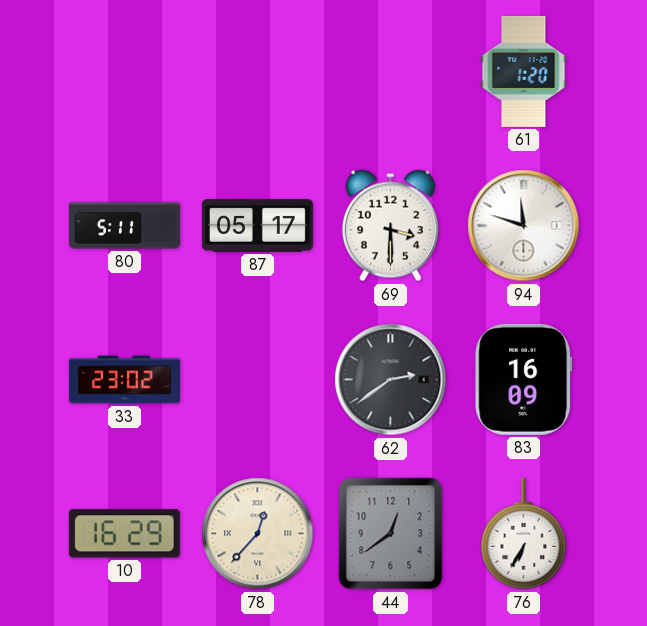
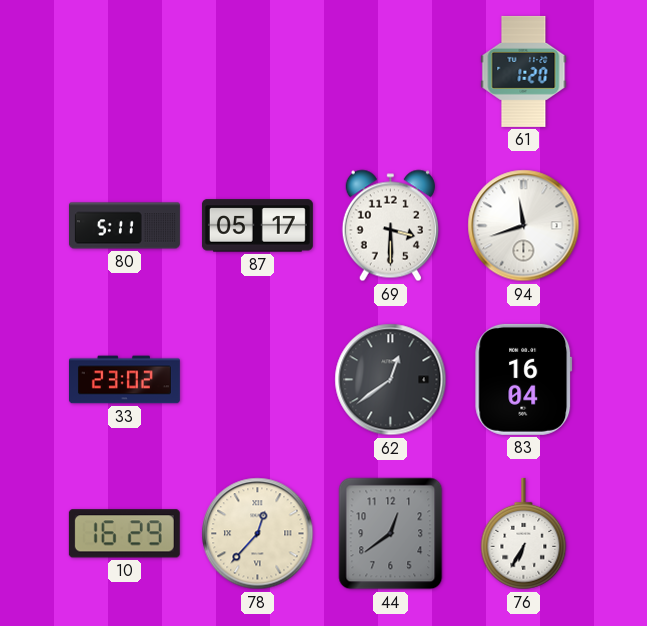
94: 11:48 -> 11:42 (524, 226)
62: 2:39 -> 12:39 (391, 380)
83: 16:09 -> 16:04 (524, 379)
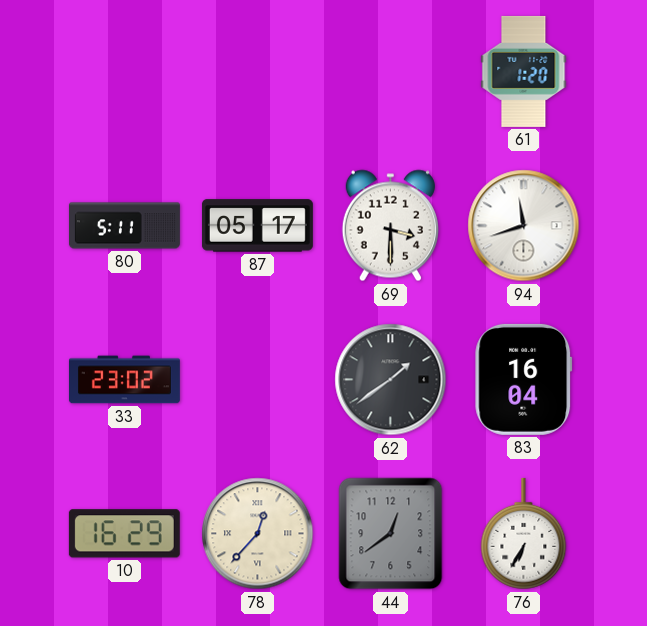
62: 12:39 -> 1:39 (391, 380)
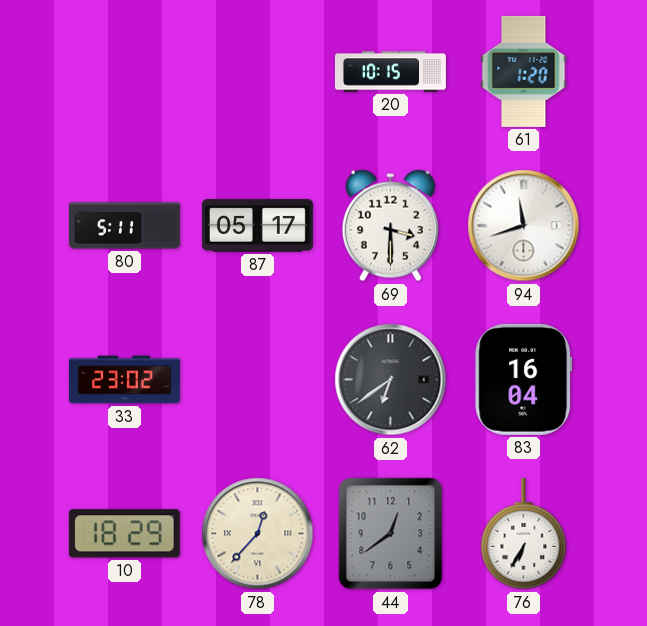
20: none -> 10:15 (390, 72)
62: 1:39 -> 6:39 (391, 380)
10: 16:29 -> 18:29 (124, 534)
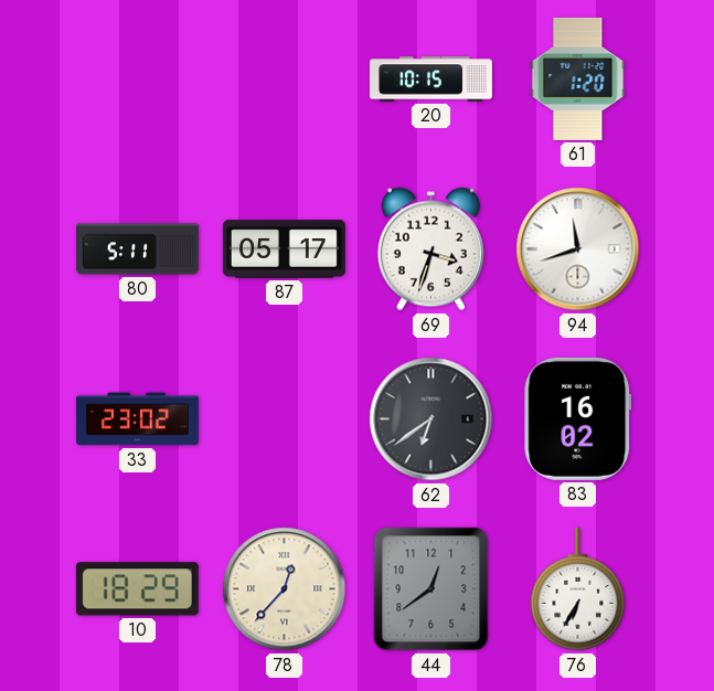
69: 3:30 -> 3:33 (430, 249)
83: 16:04 -> 16:02 (578, 418)
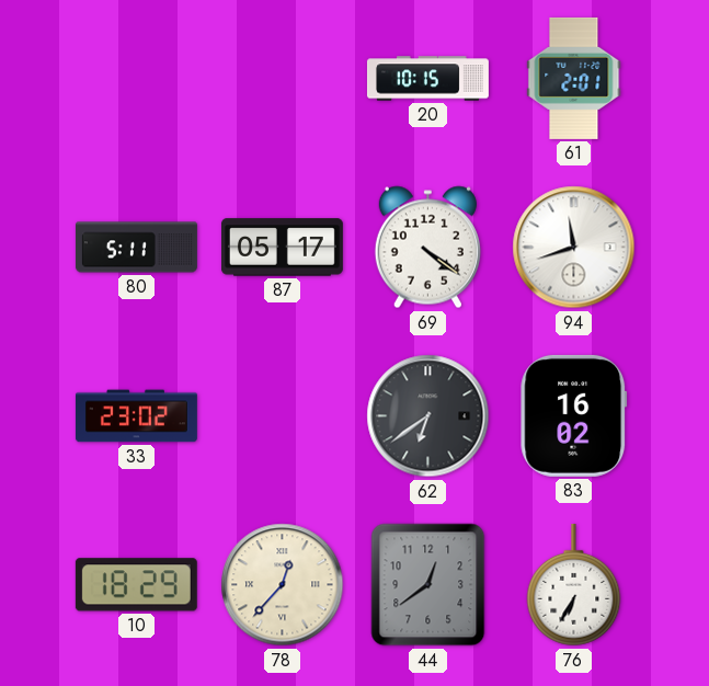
61: 1:20 -> 2:01 (574, 78)
69: 3:33 -> 4:21 (427, 248)
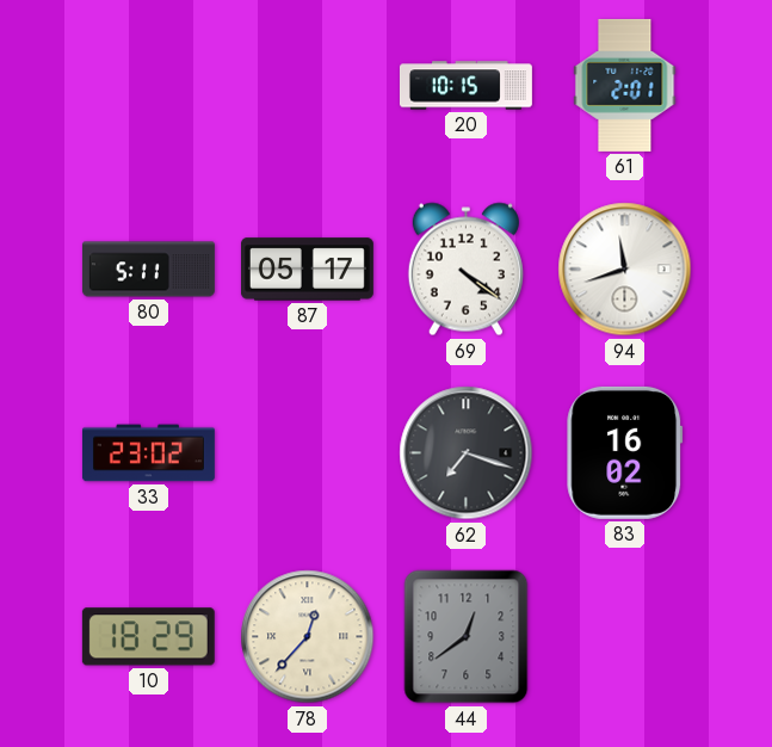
62: 6:39 -> 7:18 (467, 453)
76: 6:35 -> none (574, 585)
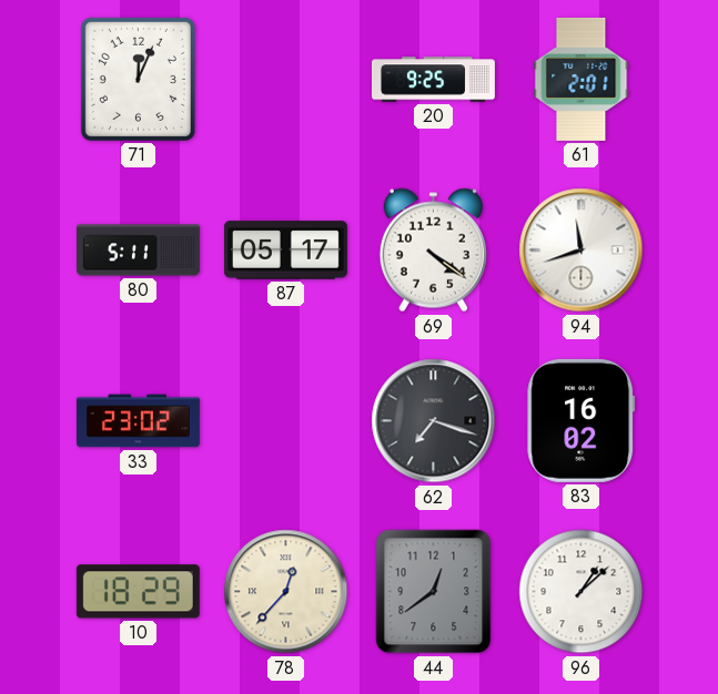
71: none -> 12:04 (138, 79)
20: 10:15 -> 9:25 (433, 80)
96: none -> 1:08 (582, 592)
